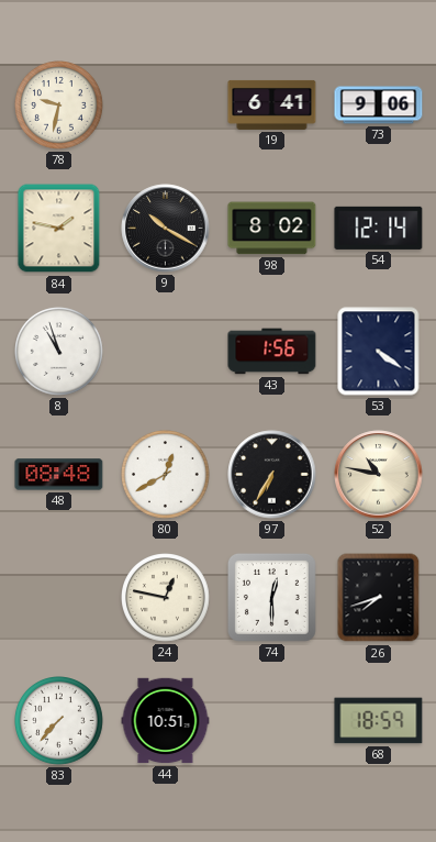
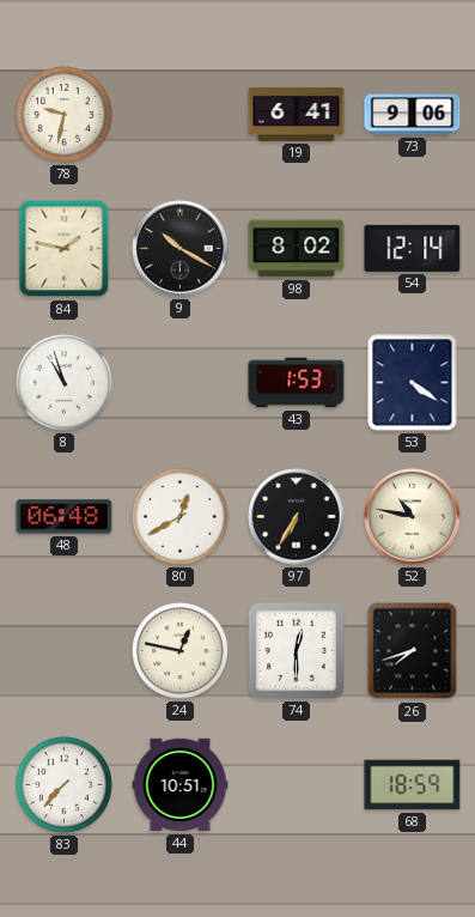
43: 1:56 -> 1:53 (297, 383)
48: 08:48 -> 06:48 (65, 517)
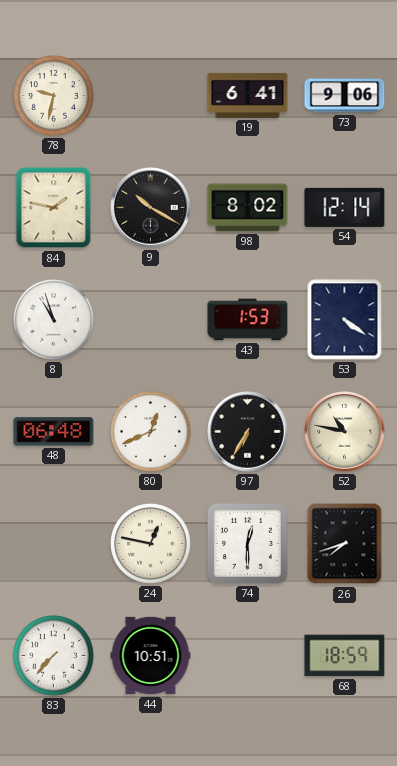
80: 12:40 -> 12:41 (151, 432)
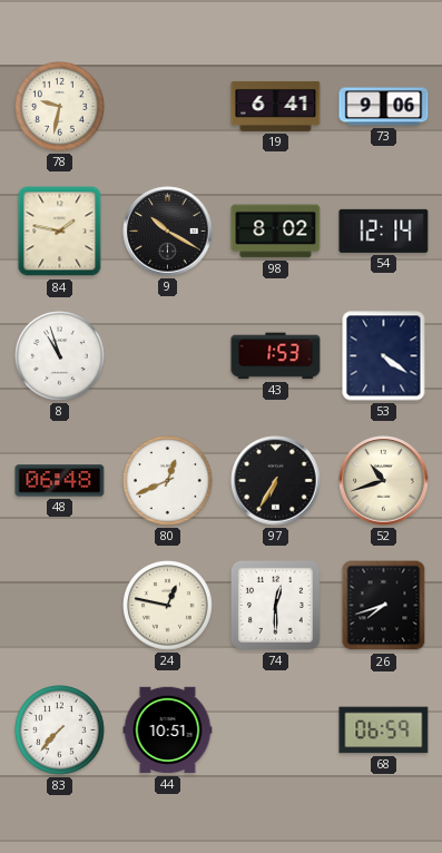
52: 10:47 -> 10:42 (384, 481)
68: 18:59 -> 06:59 (384, 731)
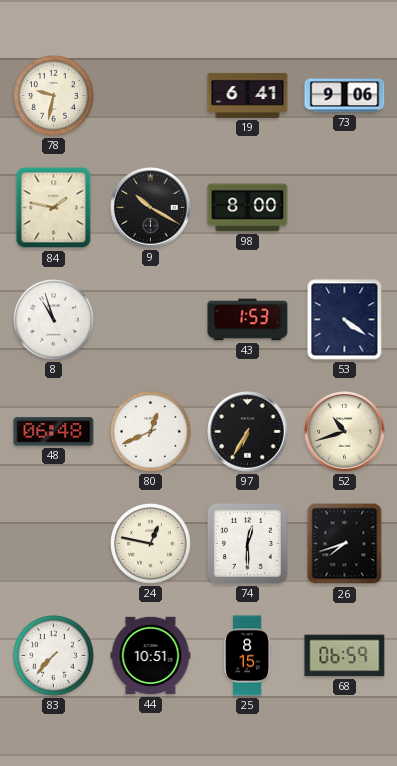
98: 8:02 -> 8:00 (248, 208)
54: 12:14 -> none (384, 231)
25: none -> 8:15 (248, 656)
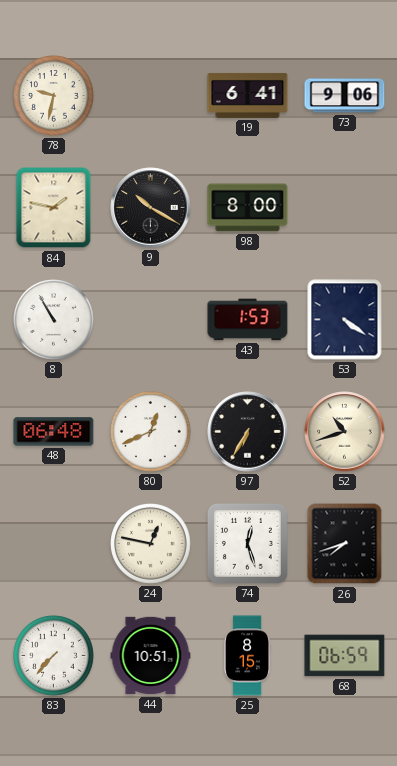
8: 10:57 -> 10:55 (54, 320)
74: 12:30 -> 12:27 (247, 543)
